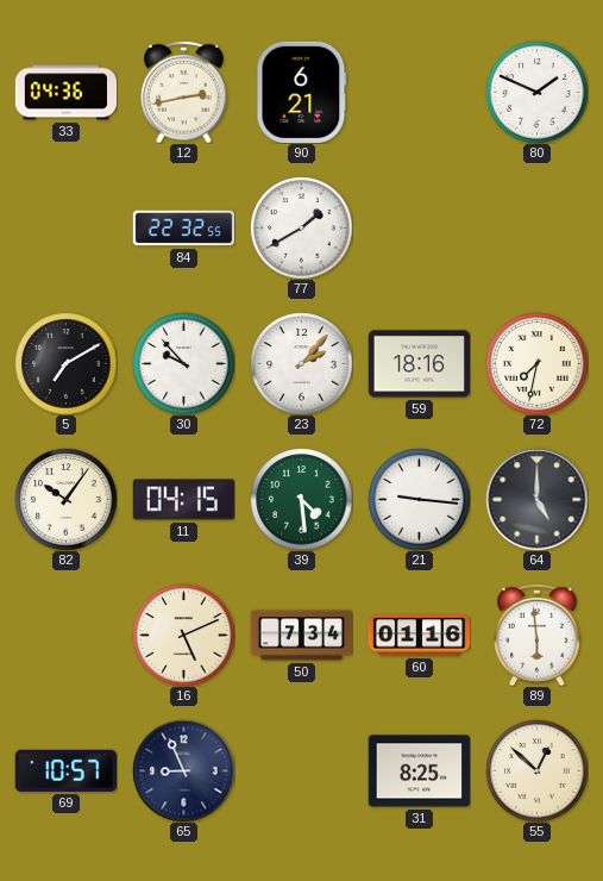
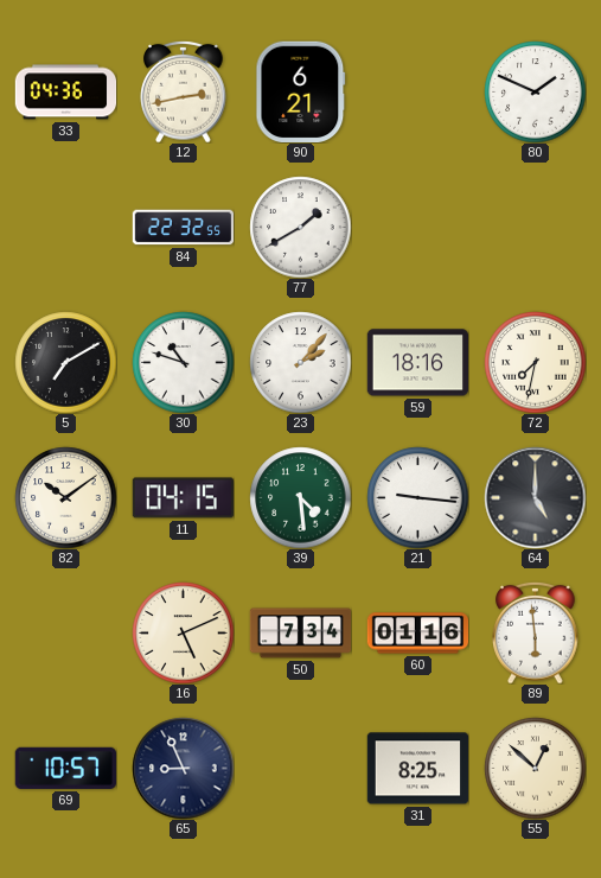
30: 9:53 -> 10:48 (183, 362)
82: 10:06 -> 10:09 (65, 497)
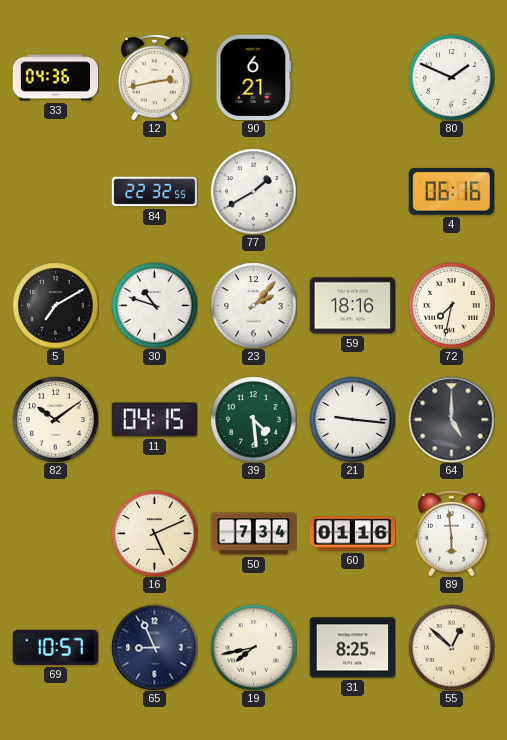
4: none -> 06:16 (451, 191)
19: none -> 7:43 (253, 647)
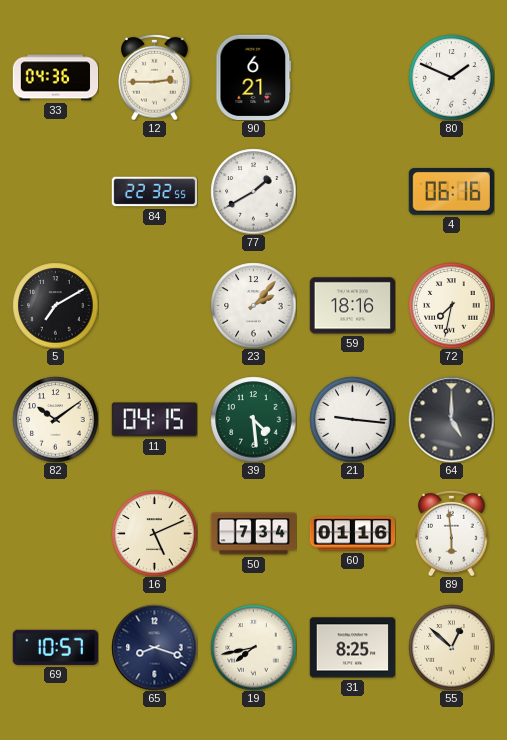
12: 2:43 -> 2:45 (155, 77)
30: 10:48 -> none (154, 305)
65: 8:56 -> 8:18 (154, 647)
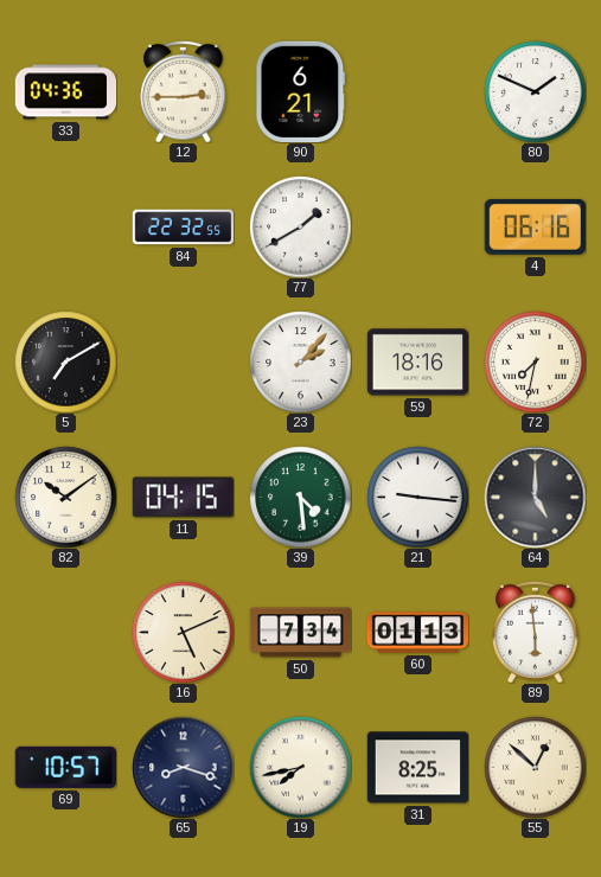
60: 01:16 -> 01:13 (417, 633)
